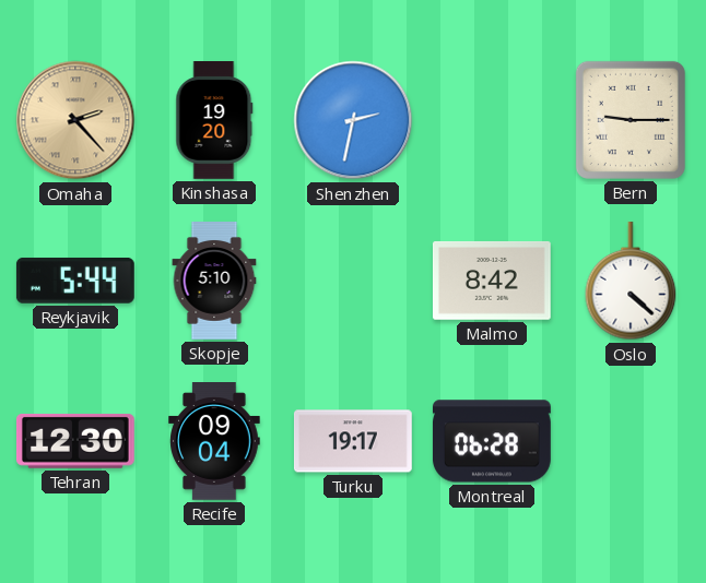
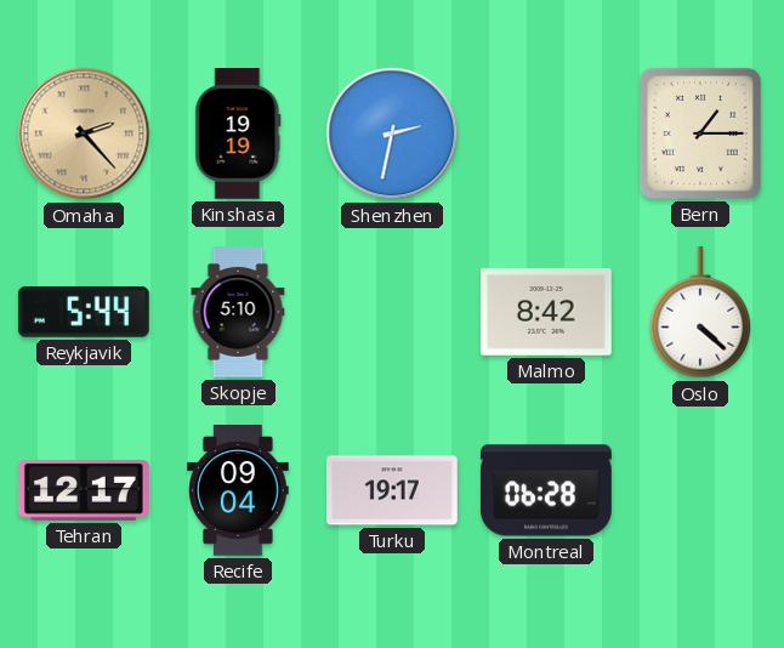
Kinshasa: 19:20 -> 19:19 (238, 135)
Bern: 9:15 -> 1:15 (700, 133)
Tehran: 12:30 -> 12:17 (84, 490)
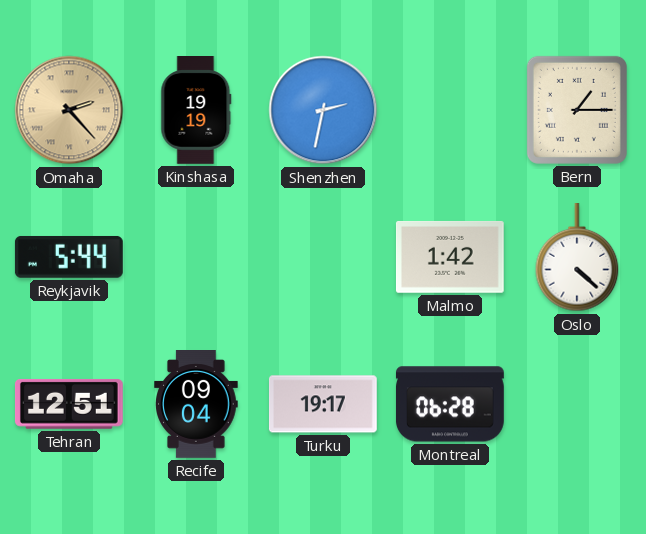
Skopje: 5:10 -> none (238, 313)
Malmo: 8:42 -> 1:42 (450, 257)
Tehran: 12:17 -> 12:51 (69, 404)
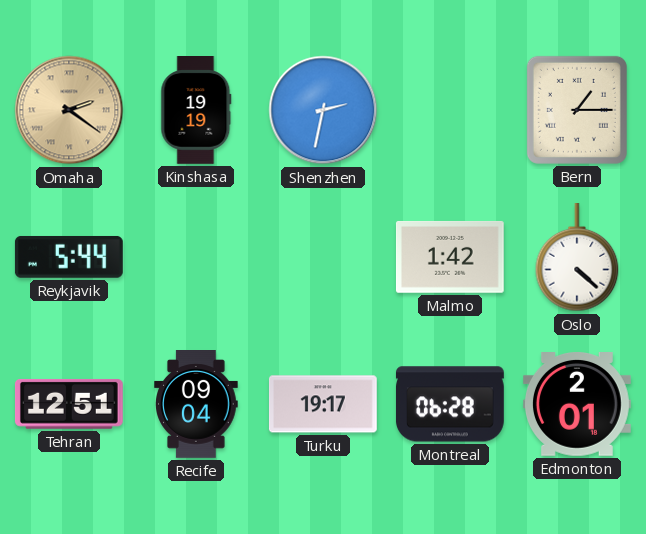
Omaha: 2:23 -> 2:21 (69, 110)
Edmonton: none -> 2:01 (577, 405)
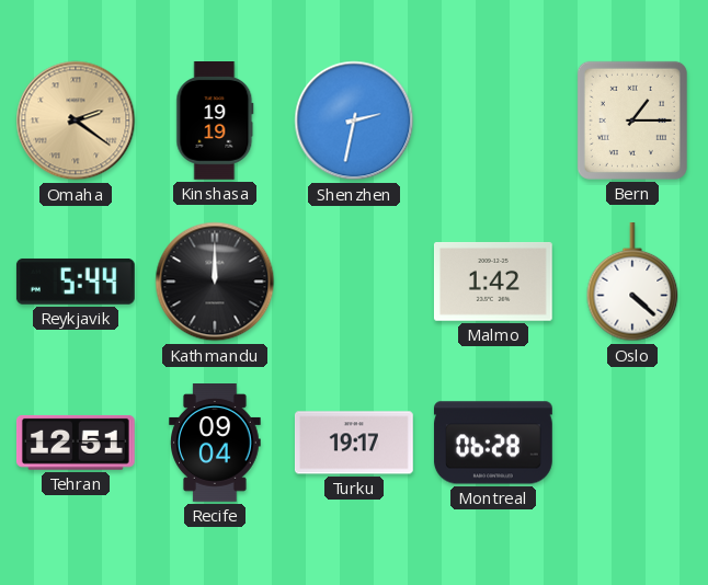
Kathmandu: none -> 12:00 (215, 282)
Edmonton: 2:01 -> none (577, 405)
